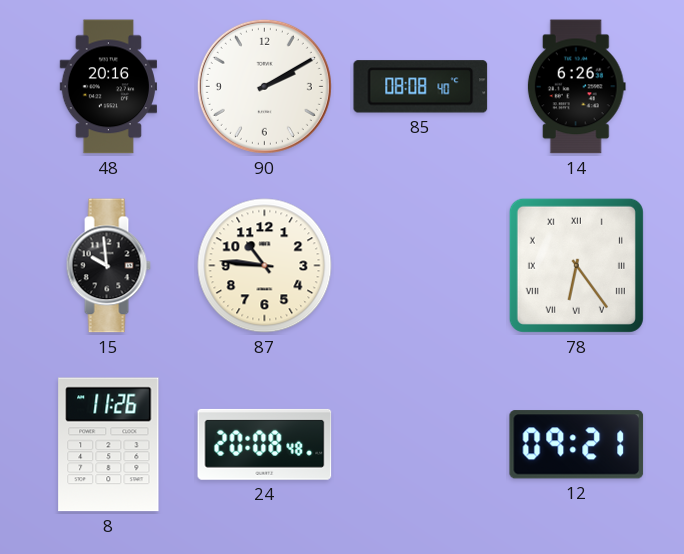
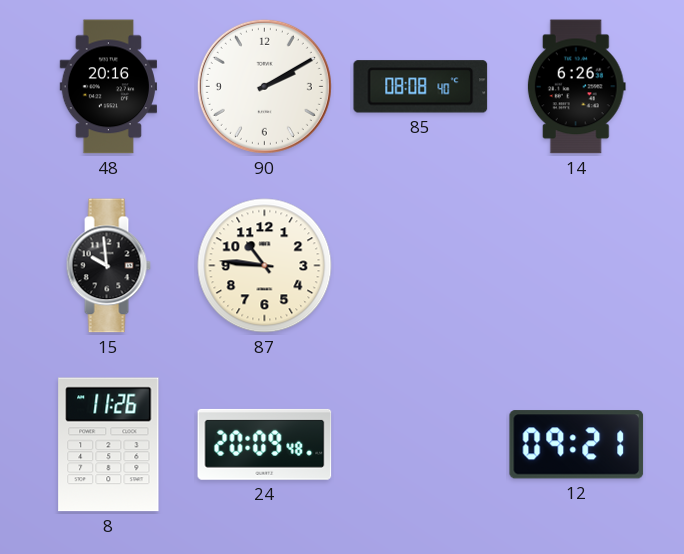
78: 6:24 -> none (576, 265)
24: 20:08 -> 20:09 (265, 444)
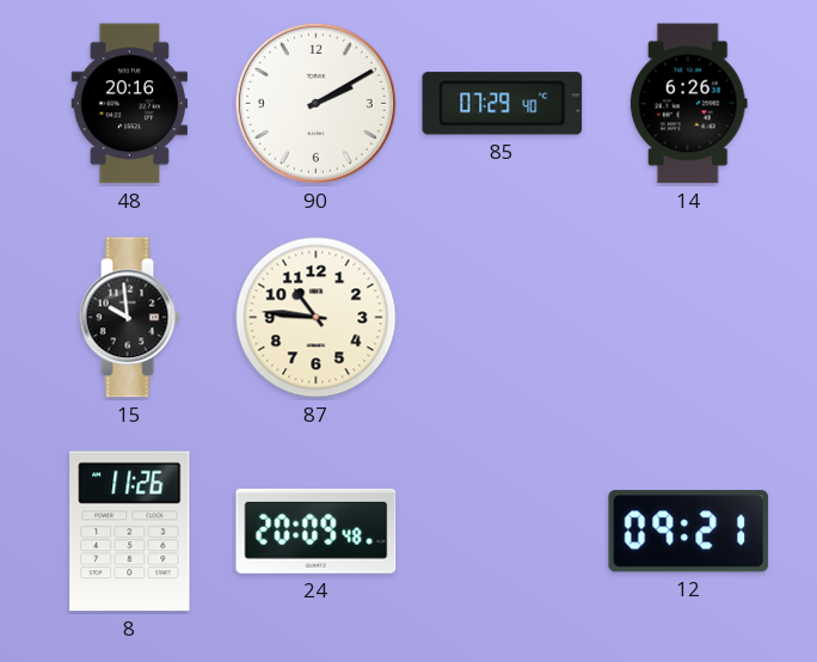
85: 08:08 -> 07:29 (503, 104)
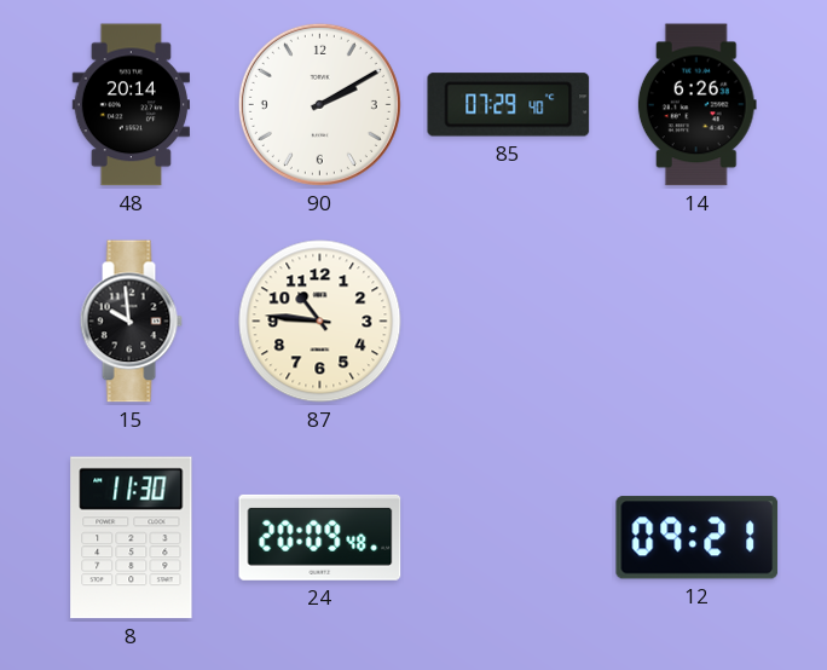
48: 20:16 -> 20:14 (131, 105)
8: 11:26 -> 11:30 (132, 538)
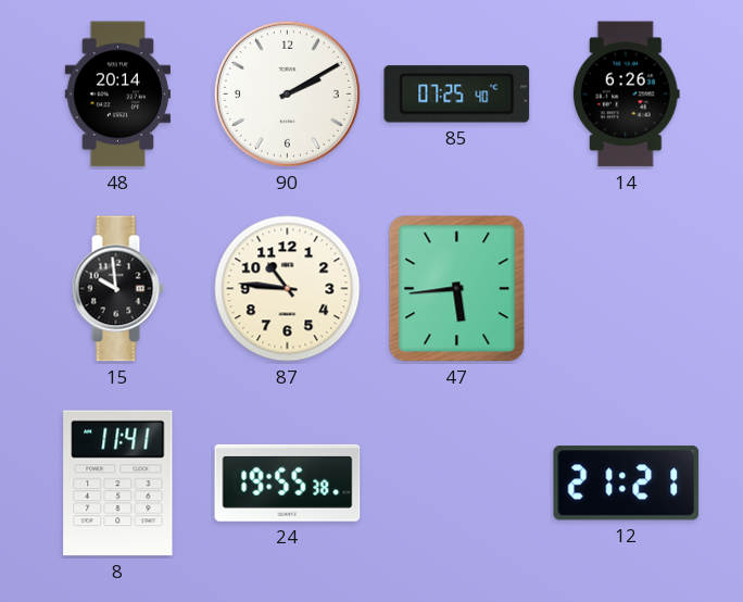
85: 07:29 -> 07:25 (457, 95)
47: none -> 5:44 (457, 289)
8: 11:30 -> 11:41 (118, 484)
24: 20:09 -> 19:55 (288, 482)
12: 09:21 -> 21:21 (627, 484)
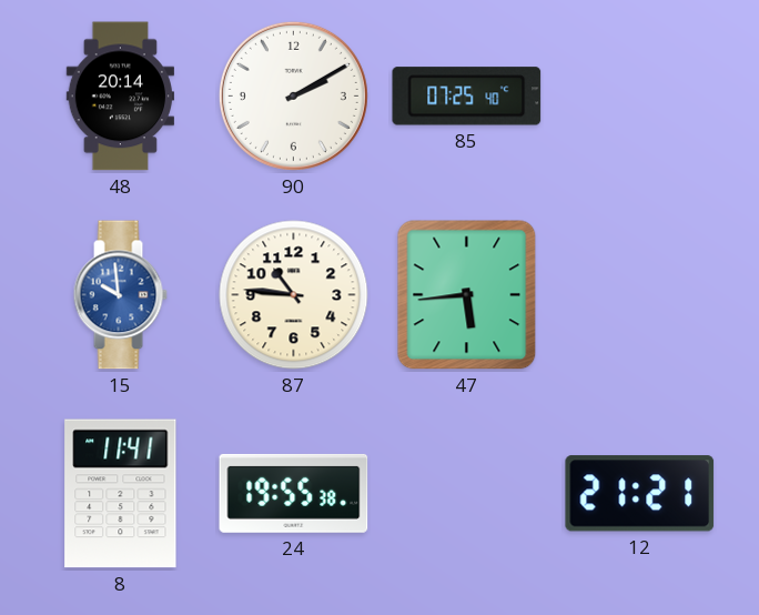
14: 6:26 -> none (626, 95)
15 dial: black -> blue (120, 295)
